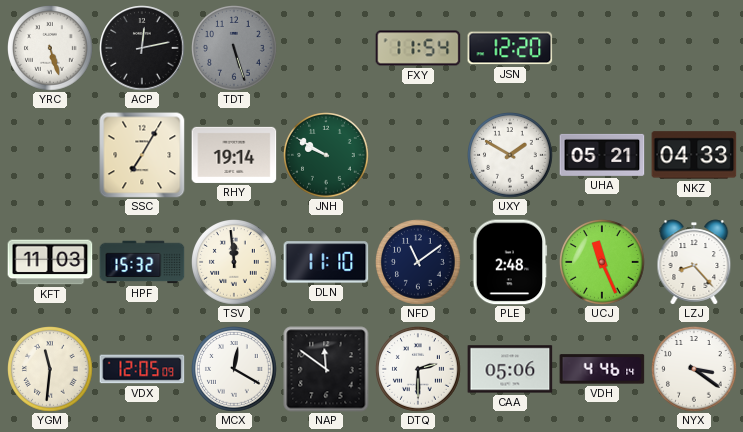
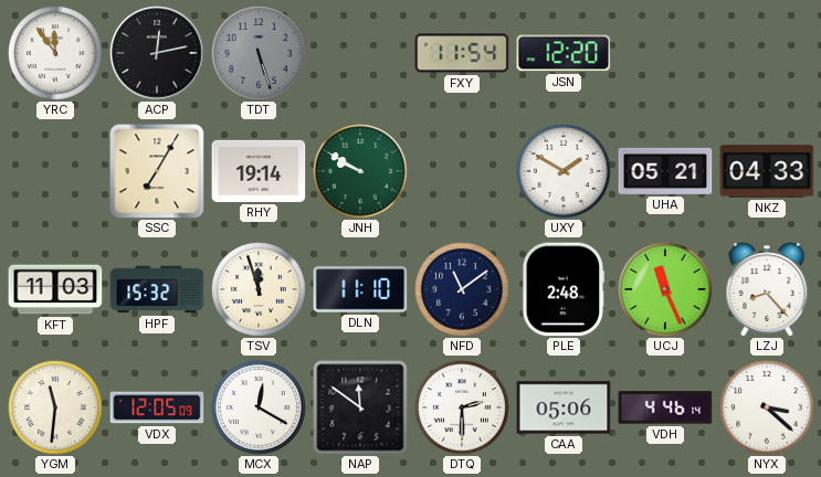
YRC: 5:27 -> 11:54 (56, 54)
TSV: 11:59 -> 11:57 (260, 290)
NYX: 3:21 -> 3:22 (768, 409)
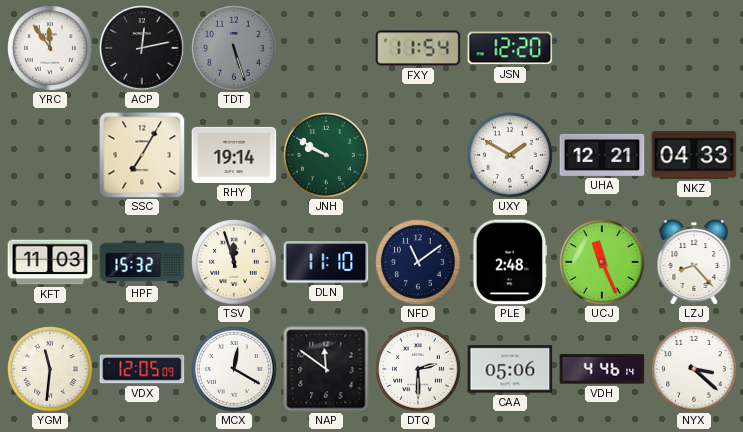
UHA: 05:21 -> 12:21 (602, 155)
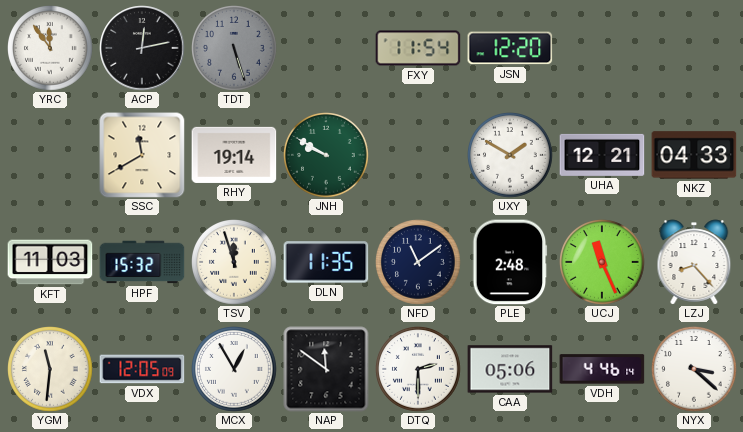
SSC: 7:05 -> 11:40 (142, 155)
DLN: 11:10 -> 11:35 (326, 262)
MCX: 12:20 -> 12:55 (235, 370)
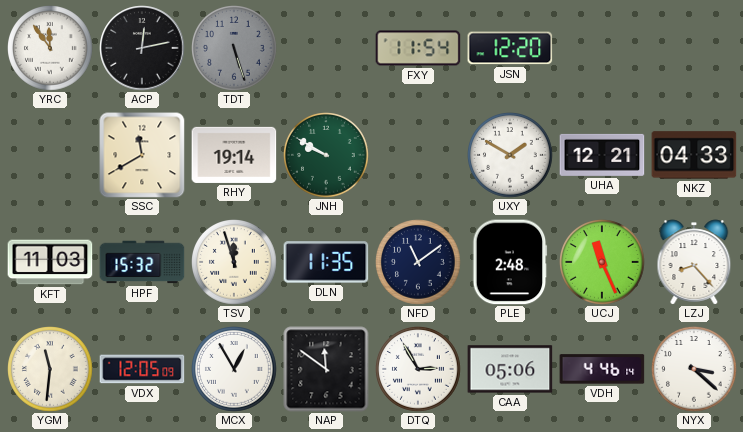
DTQ: 2:30 -> 2:55 (419, 370)
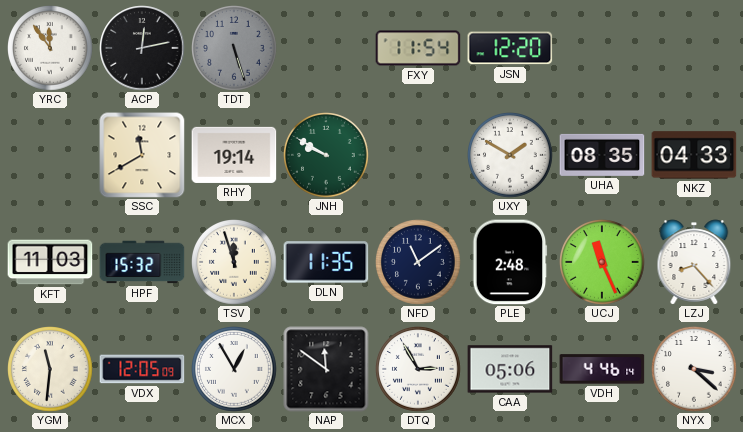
UHA: 12:21 -> 08:35 (602, 155)
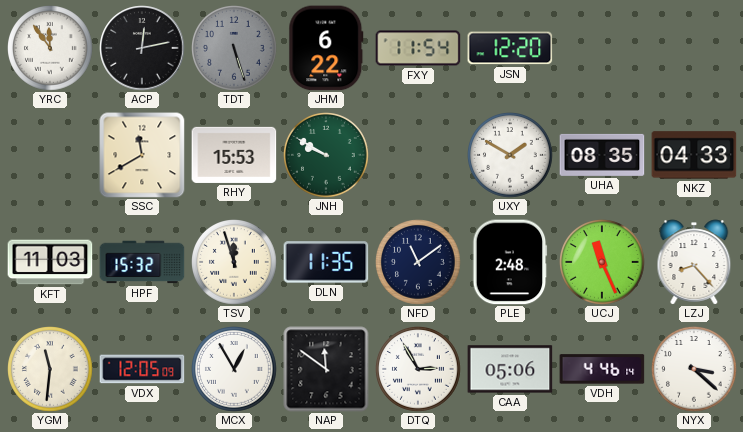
JHM: none -> 6:22 (326, 48)
RHY: 19:14 -> 15:53 (234, 155)
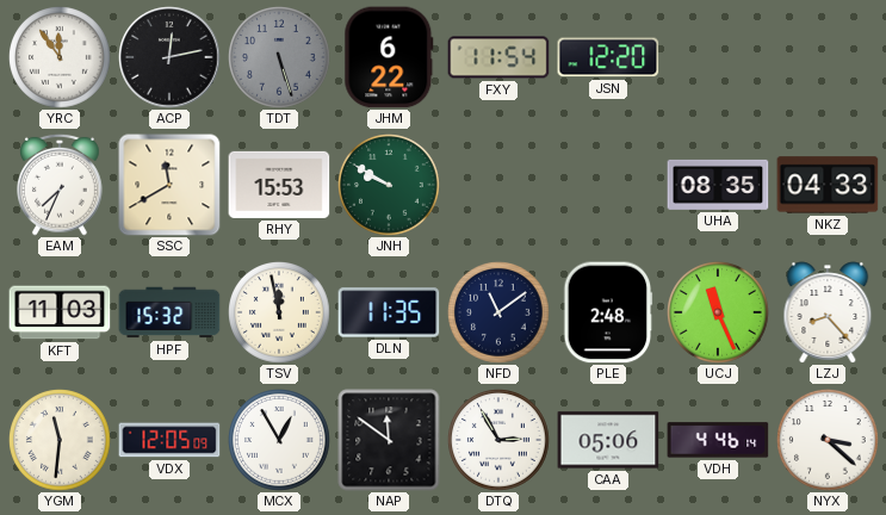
EAM: none -> 7:34 (61, 185)
UXY: 1:50 -> none (511, 156)
TSV: 11:57 -> 11:58 (280, 314)
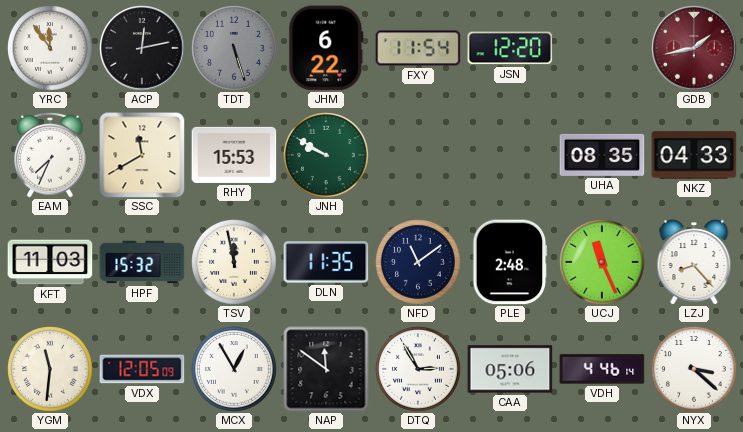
GDB: none -> 1:43 (694, 48)
